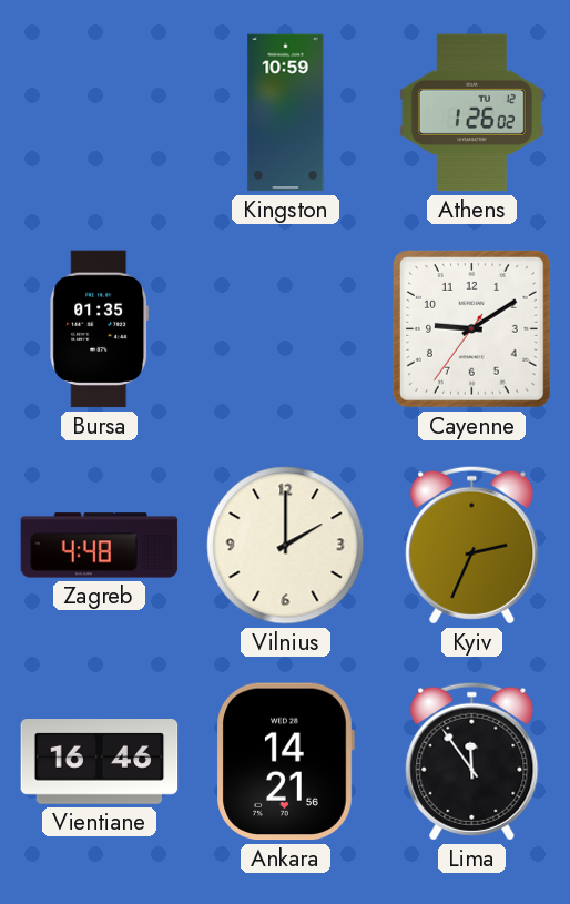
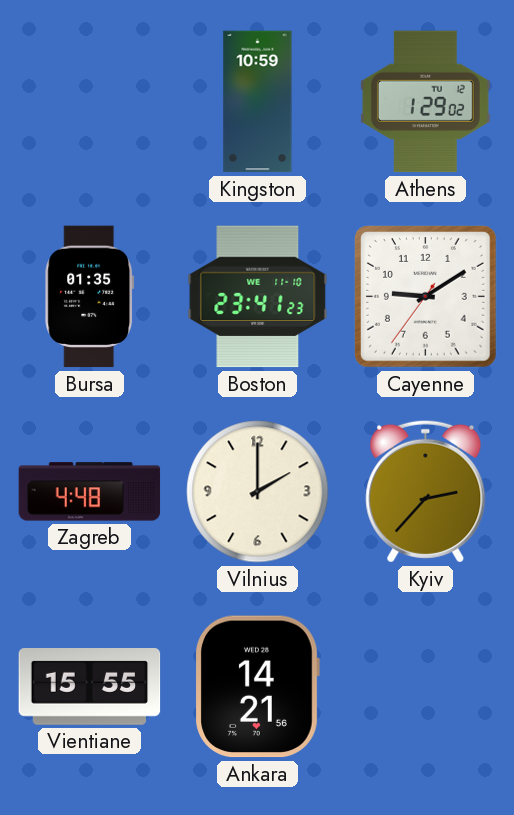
Athens: 1:26 -> 1:29 (425, 102)
Boston: none -> 23:41 (258, 297)
Kyiv: 2:34 -> 2:37 (426, 491)
Vientiane: 16:46 -> 15:55 (90, 687)
Lima: 11:54 -> none (472, 761)
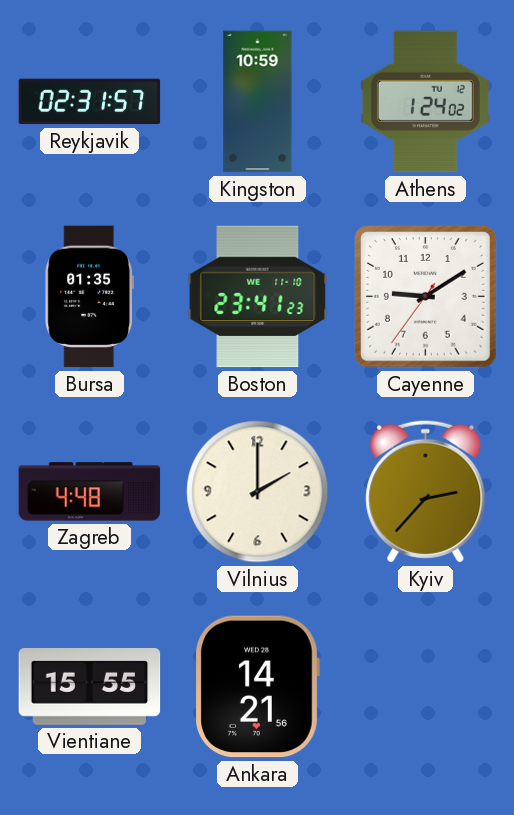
Reykjavik: none -> 02:31 (90, 102)
Athens: 1:29 -> 1:24 (425, 102)
